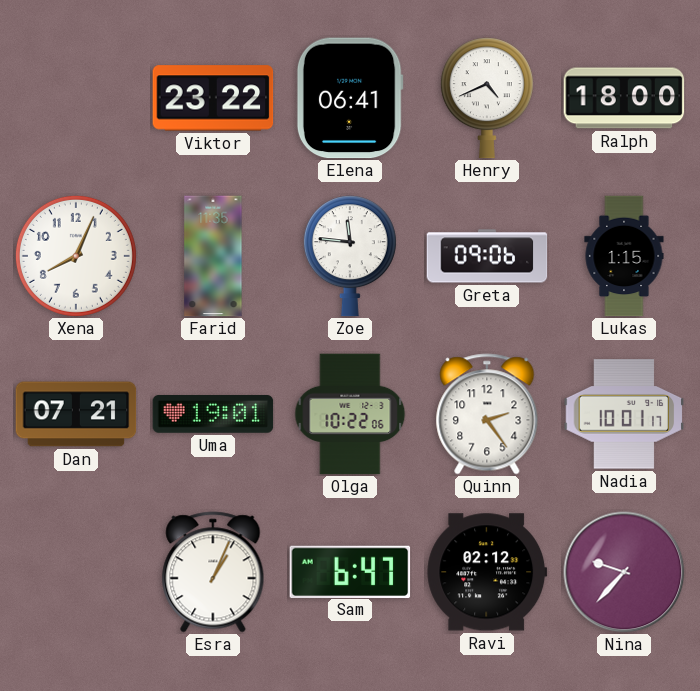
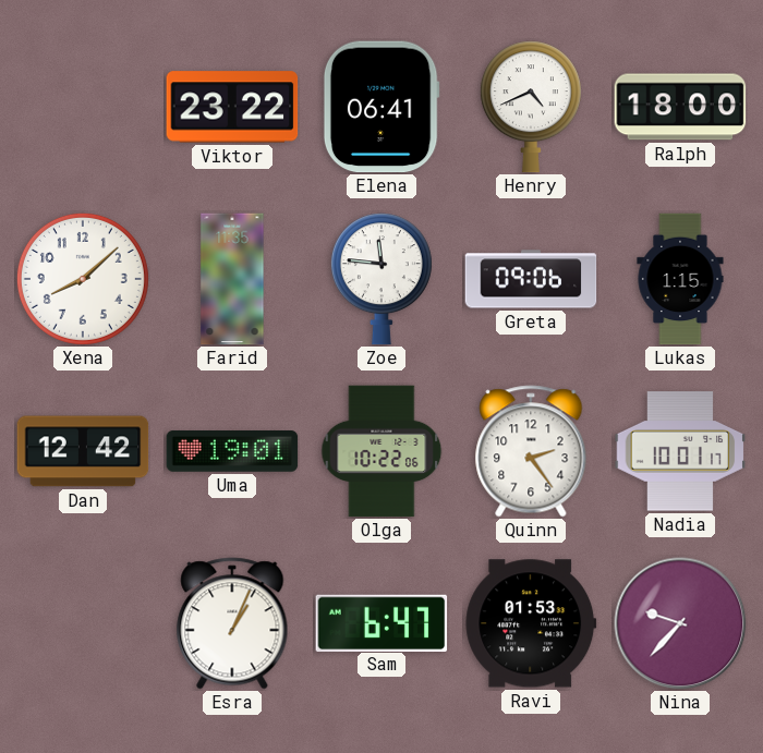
Xena: 8:04 -> 8:08 (83, 279)
Dan: 07:21 -> 12:42 (83, 451)
Ravi: 02:12 -> 01:53 (531, 623)
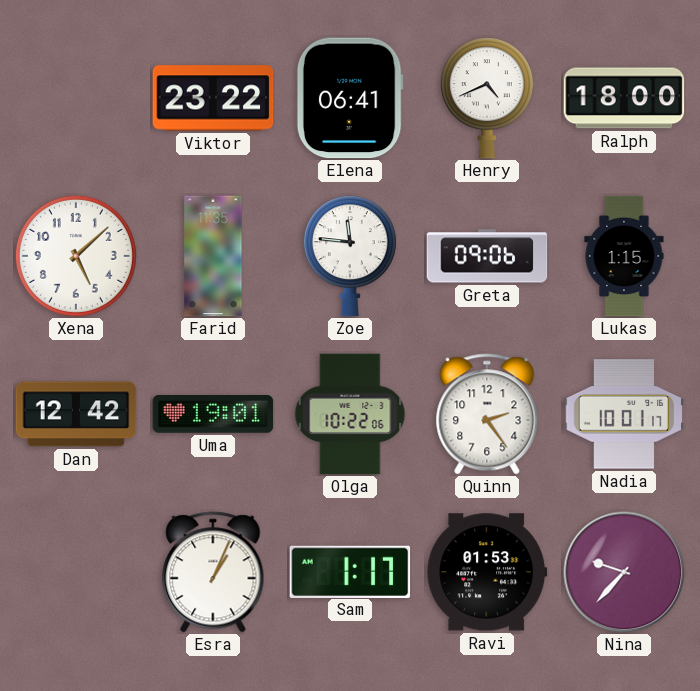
Xena: 8:08 -> 5:08 (76, 256)
Sam: 6:47 -> 1:17 (350, 571)
